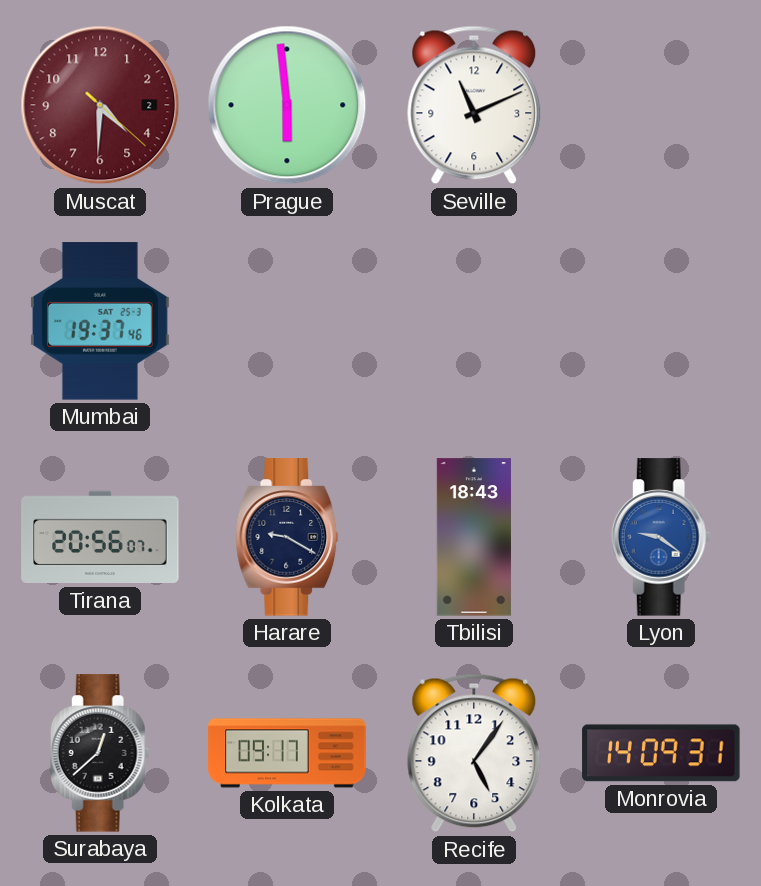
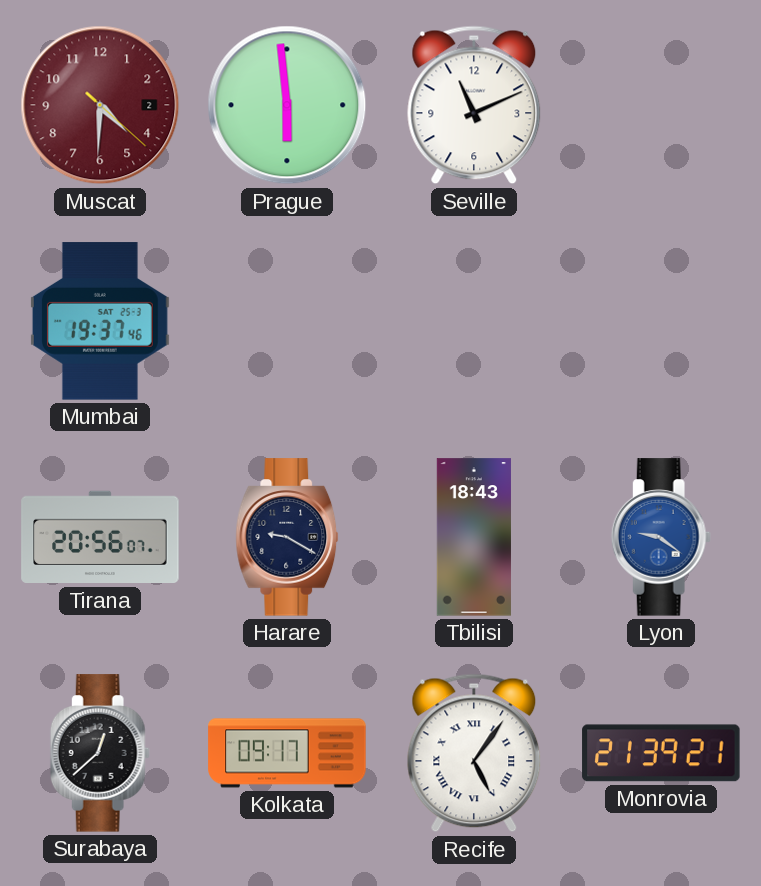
Recife numerals: Arabic -> Roman (474, 753)
Monrovia: 14:09 -> 21:39 (661, 753)
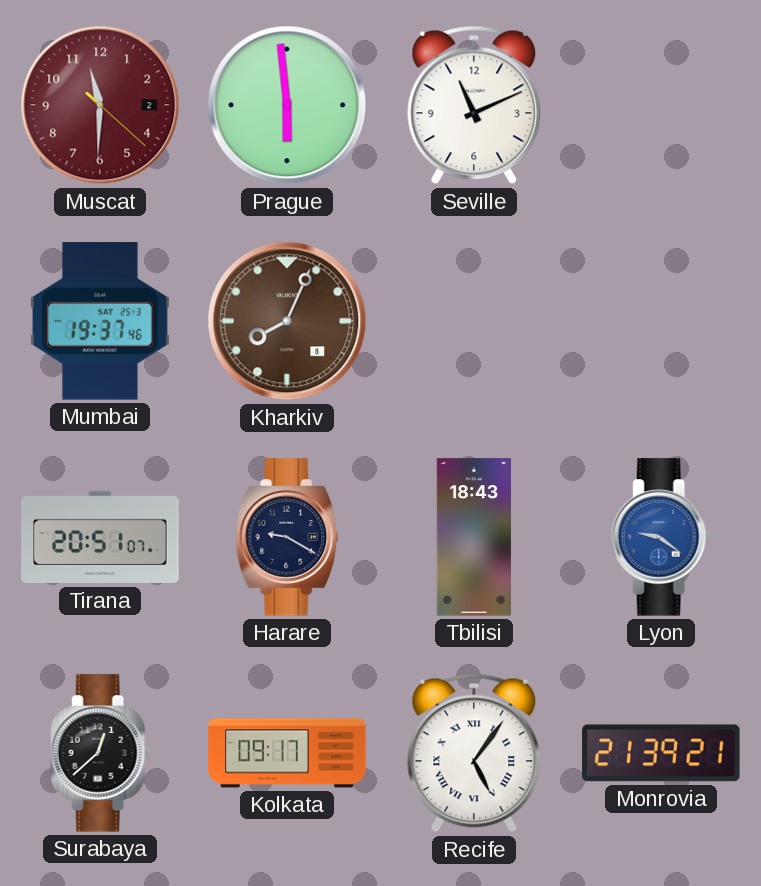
Muscat: 4:30 -> 11:30 (100, 105)
Kharkiv: none -> 8:04 (287, 321)
Tirana: 20:56 -> 20:51 (100, 537)
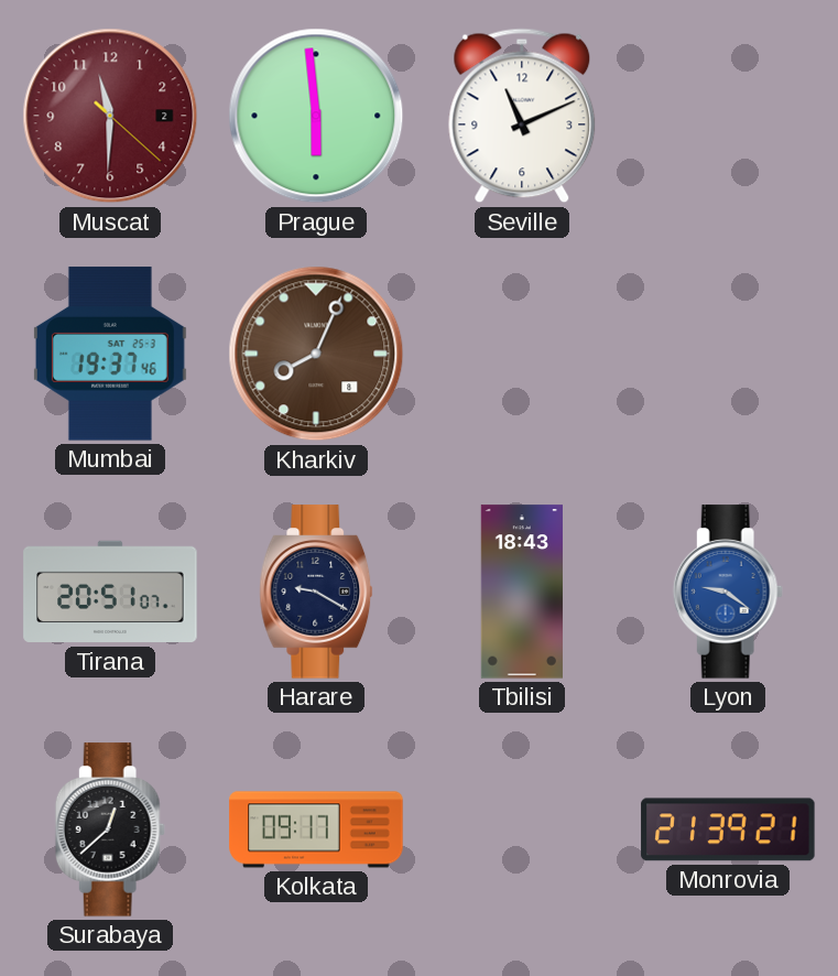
Recife: 5:06 -> none (474, 753)
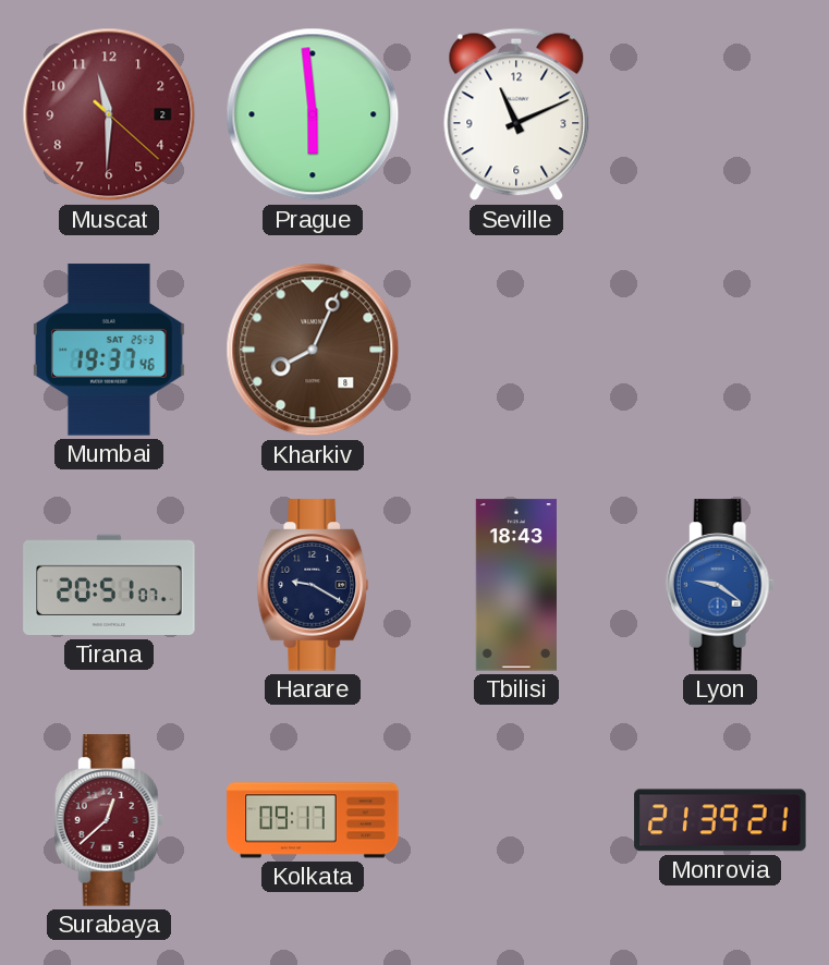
Surabaya dial: black -> burgundy (109, 820)
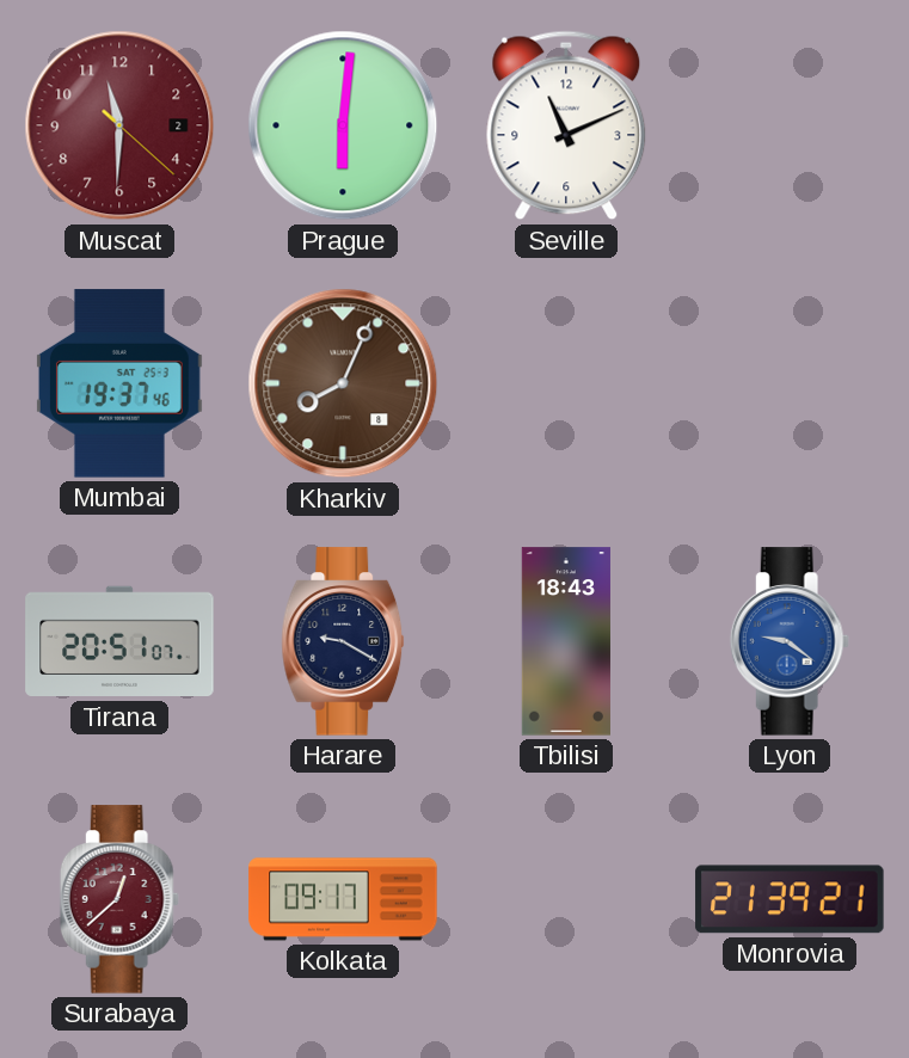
Prague: 5:59 -> 6:01 (343, 125)
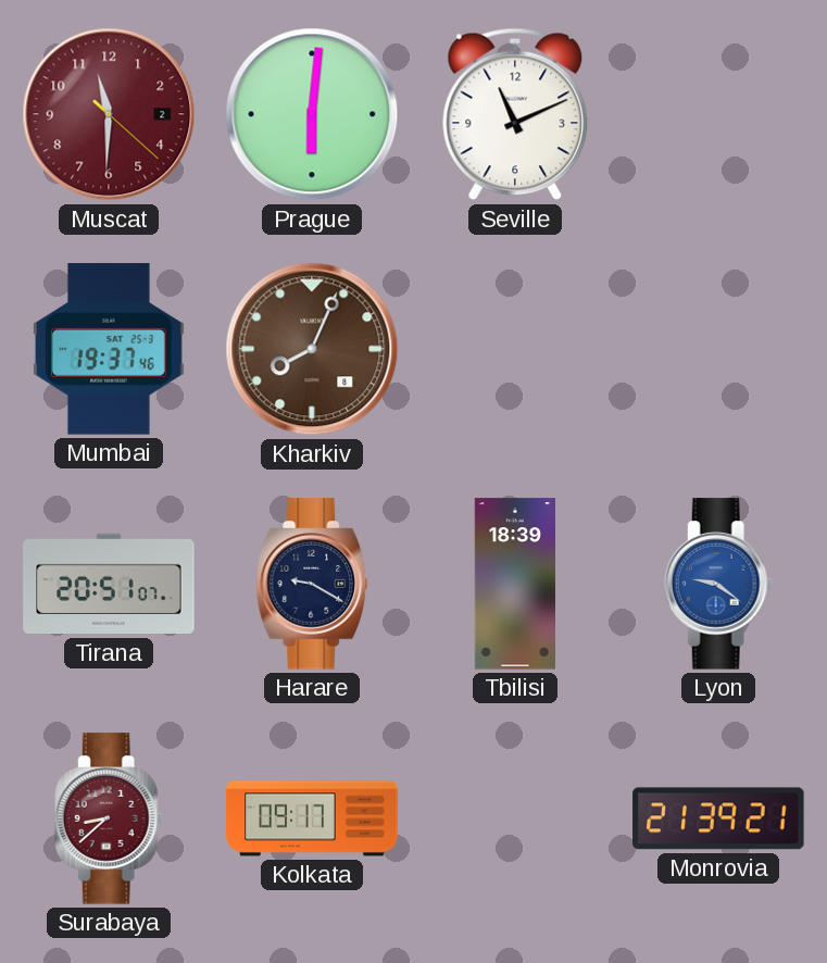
Tbilisi: 18:43 -> 18:39 (515, 584)
Surabaya: 12:38 -> 8:38 (109, 818)
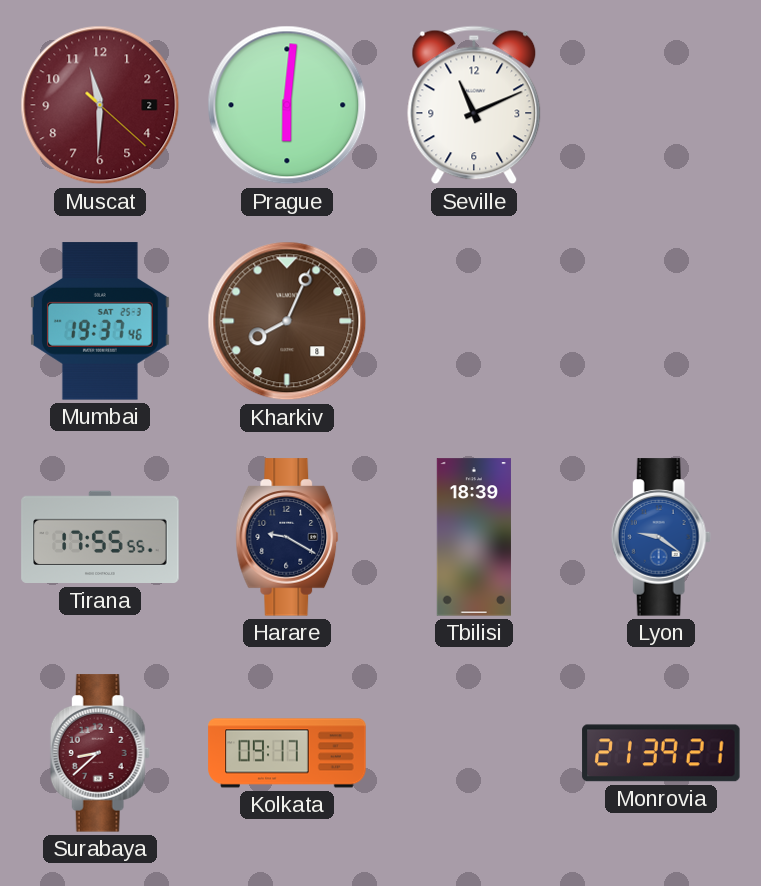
Tirana: 20:51 -> 17:55 (100, 537)
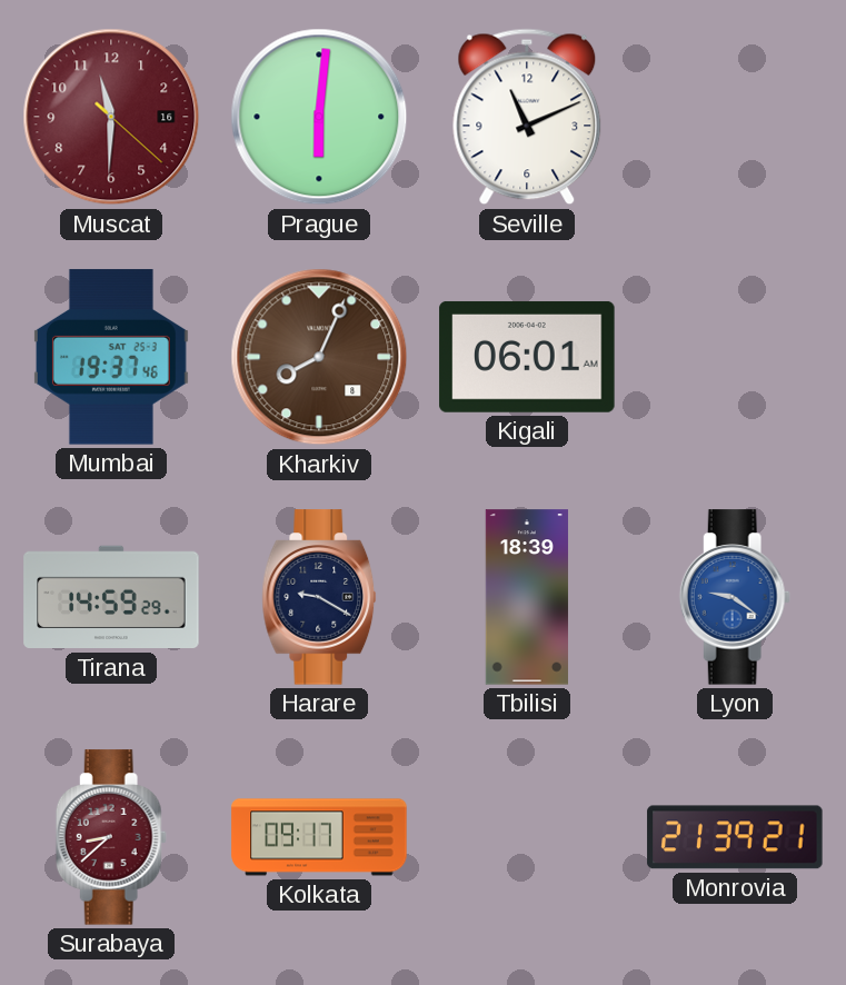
Muscat date: 2 -> 16 (111, 117)
Kigali: none -> 06:01 (527, 357)
Tirana: 17:55 -> 14:59 (111, 597)
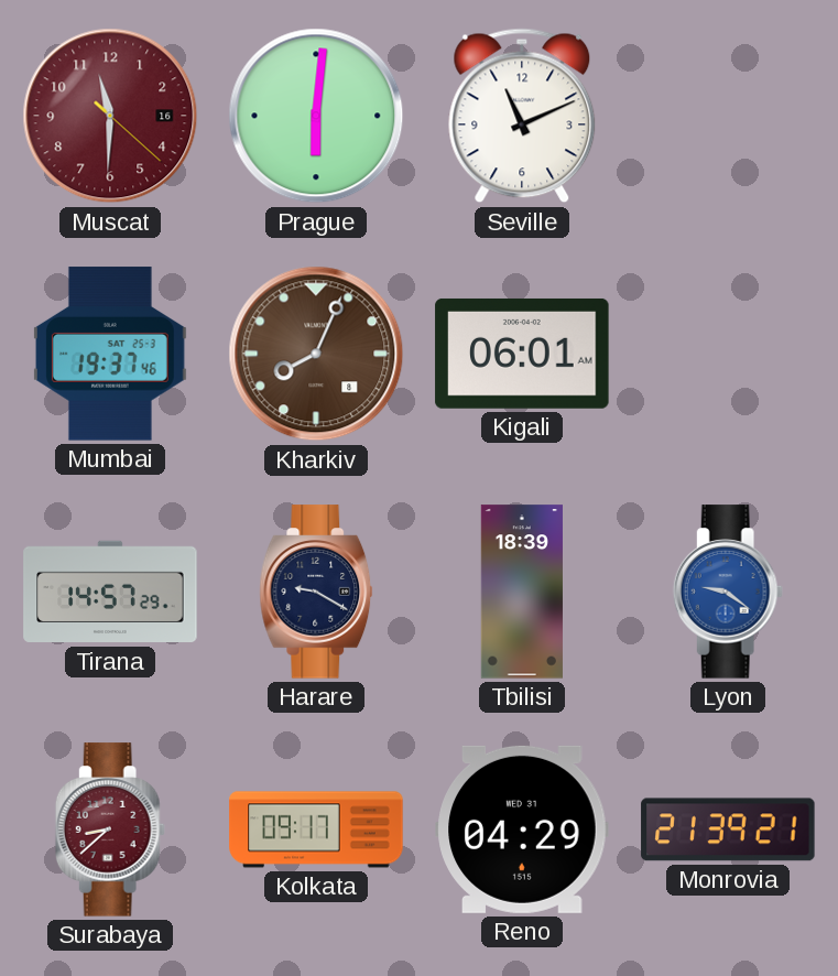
Tirana: 14:59 -> 14:57 (110, 592)
Reno: none -> 04:29 (522, 829)
